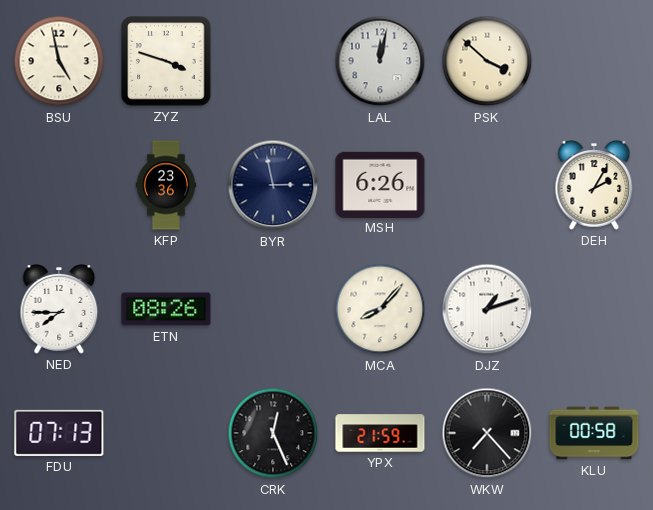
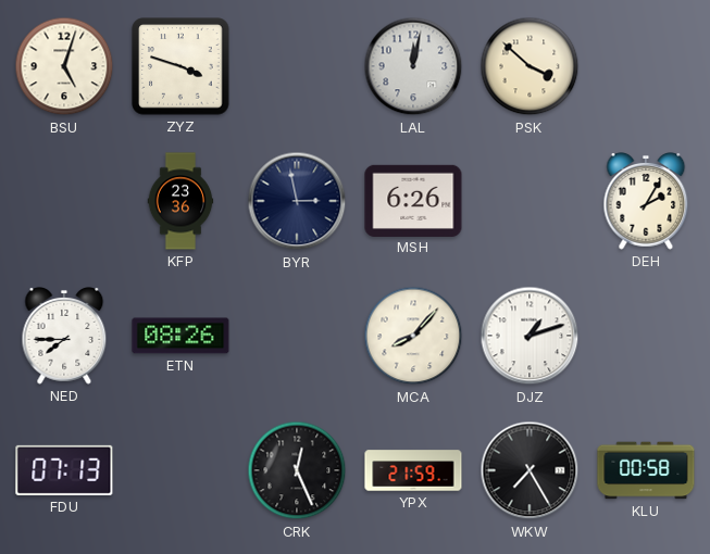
BSU: 4:58 -> 5:03 (64, 66)
WKW: 7:23 -> 7:25 (530, 470)
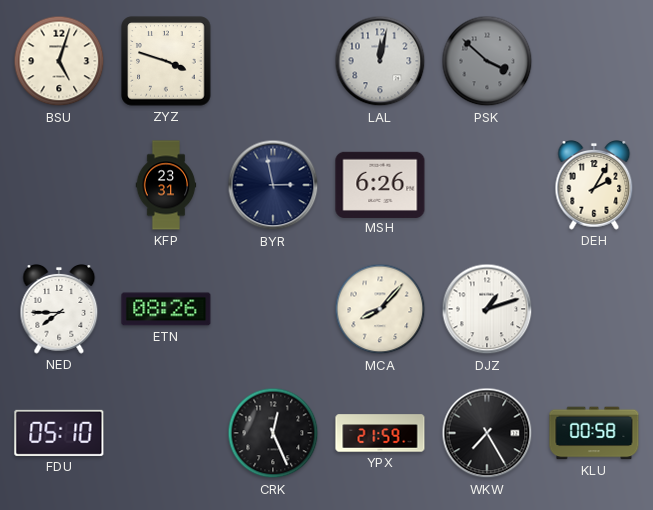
PSK dial: cream -> grey (487, 61)
KFP: 23:36 -> 23:31 (166, 185)
FDU: 07:13 -> 05:10 (59, 433)
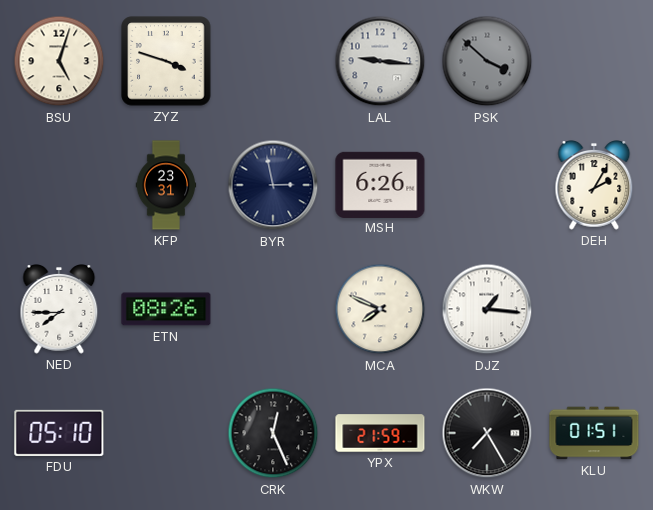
LAL: 12:02 -> 9:16 (380, 61)
MCA: 8:07 -> 7:49 (380, 309)
DJZ: 1:12 -> 1:16 (487, 309)
KLU: 00:58 -> 01:51 (594, 433)
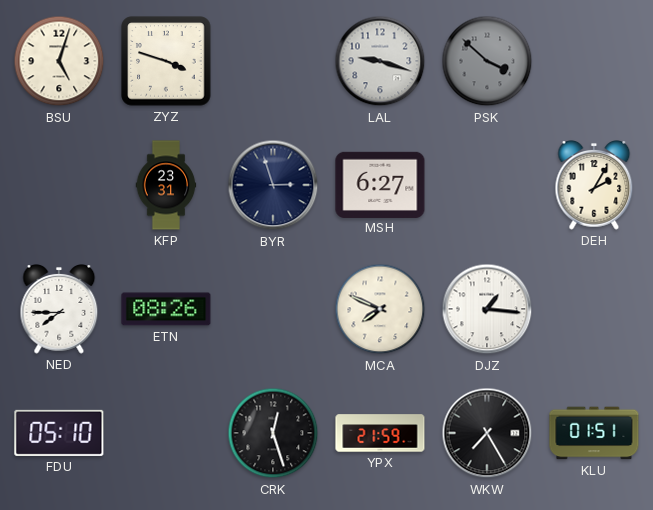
LAL: 9:16 -> 9:18 (380, 61)
BYR: 2:58 -> 2:57 (273, 185)
MSH: 6:26 -> 6:27 (380, 184)
CRK: 12:26 -> 12:27 (273, 433)
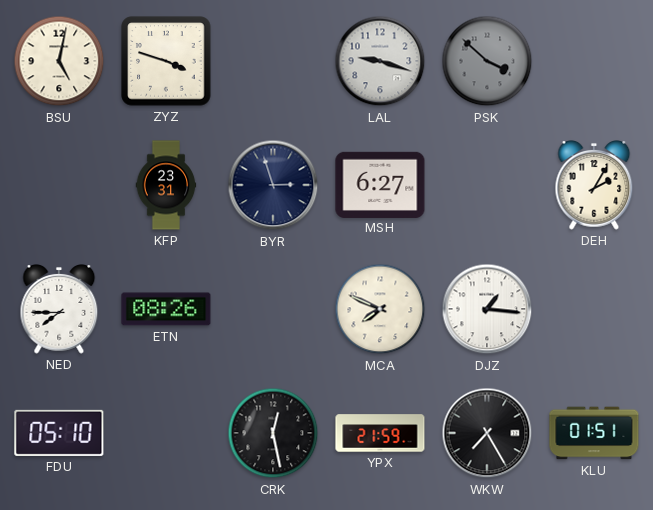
BSU: 5:03 -> 5:02 (59, 61)
CRK: 12:27 -> 12:28 (273, 433)
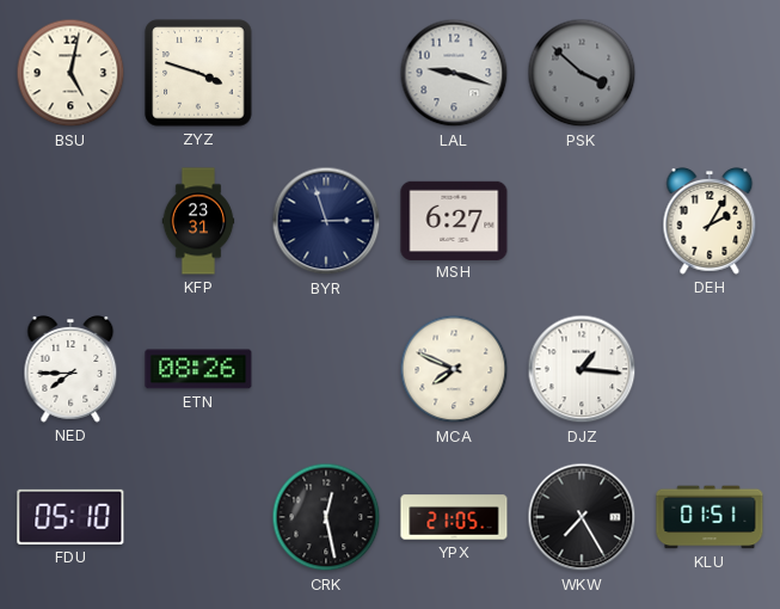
YPX: 21:59 -> 21:05 (454, 517)
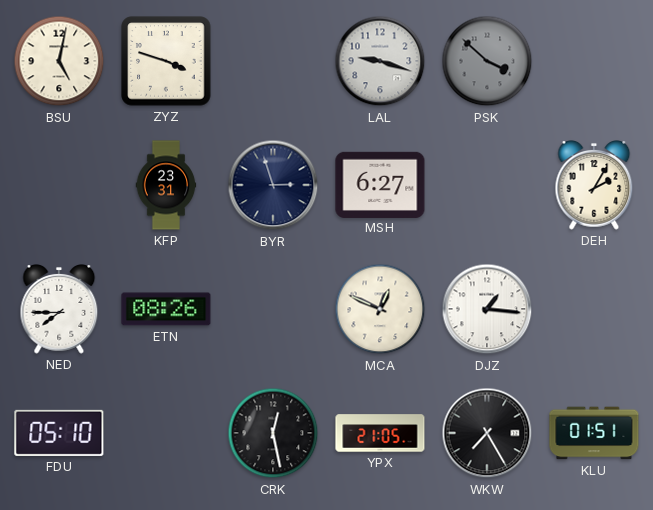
MCA: 7:49 -> 12:49 (380, 309)
